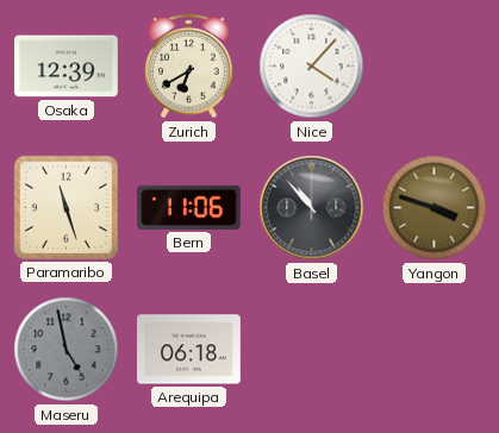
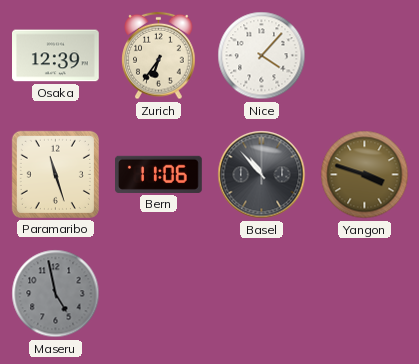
Zurich: 6:40 -> 6:36 (159, 56)
Arequipa: 06:18 -> none (189, 350)
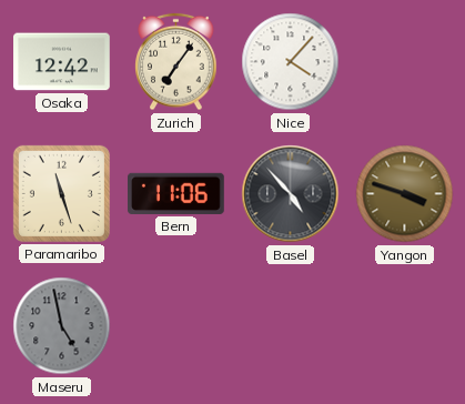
Osaka: 12:39 -> 12:42 (62, 62)
Zurich: 6:36 -> 7:06 (176, 62)
Basel: 10:53 -> 4:53 (291, 194)
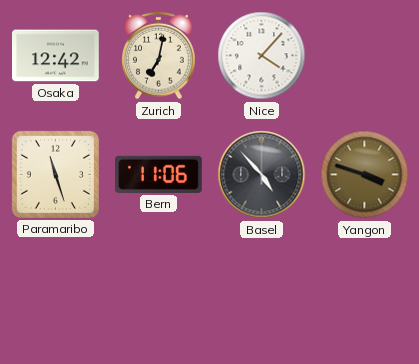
Zurich: 7:06 -> 7:02 (159, 56)
Maseru: 4:58 -> none (62, 326)
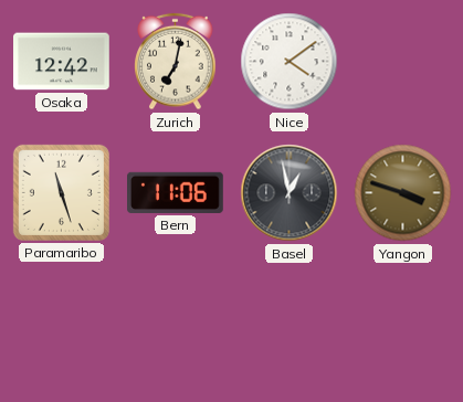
Nice: 4:07 -> 4:09 (290, 62)
Basel: 4:53 -> 12:58 (290, 193)
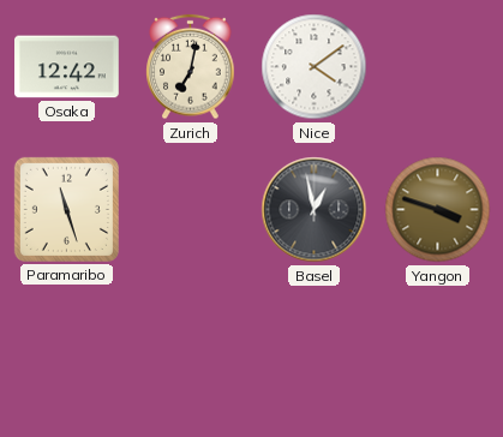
Bern: 11:06 -> none (176, 192)
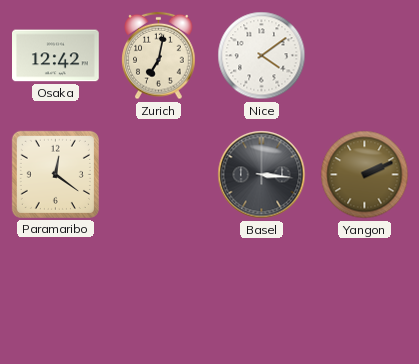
Paramaribo: 11:27 -> 12:21 (55, 174)
Basel: 12:58 -> 3:16 (262, 175)
Yangon: 3:48 -> 2:11 (365, 175)
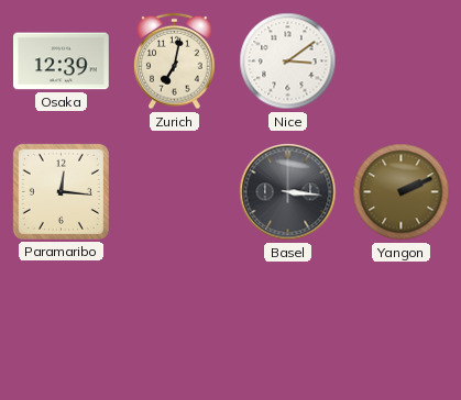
Osaka: 12:42 -> 12:39 (62, 62)
Nice: 4:09 -> 3:09 (288, 62)
Paramaribo: 12:21 -> 12:16 (61, 191)
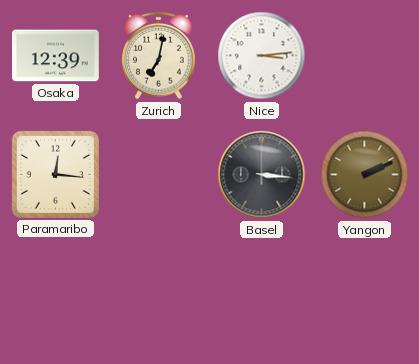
Nice: 3:09 -> 3:14 (262, 56)
